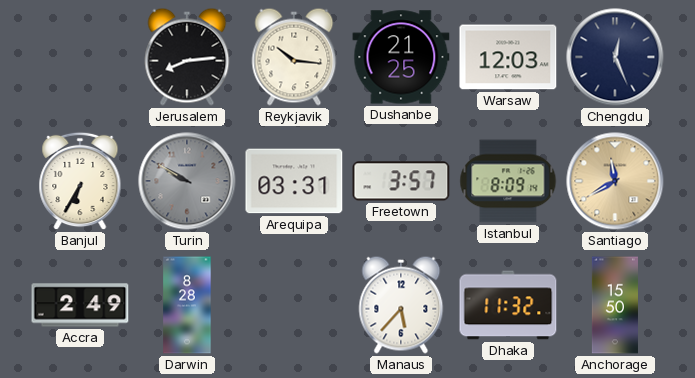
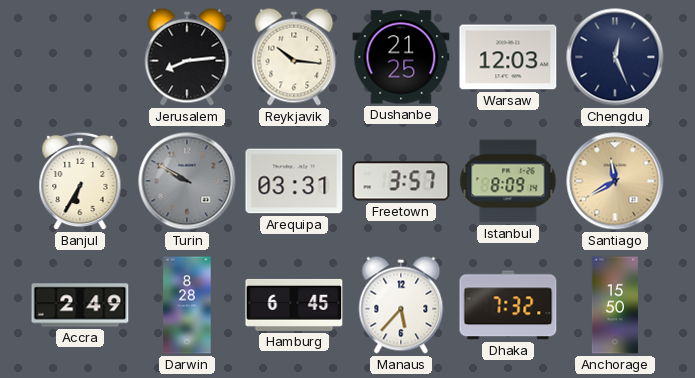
Hamburg: none -> 6:45 (294, 305)
Dhaka: 11:32 -> 7:32 (508, 305)
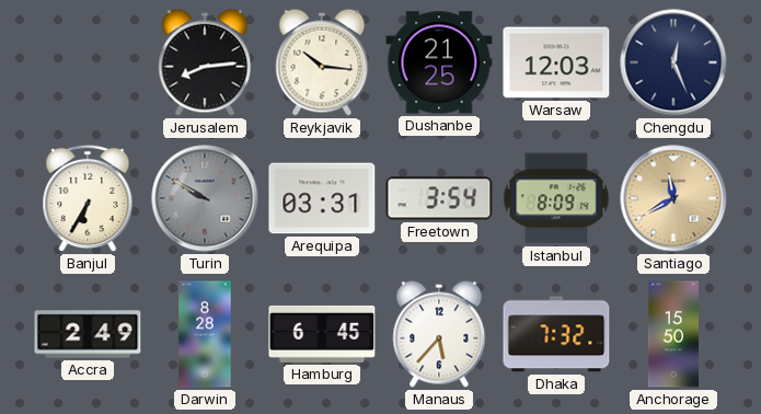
Freetown: 3:57 -> 3:54 (439, 198)
